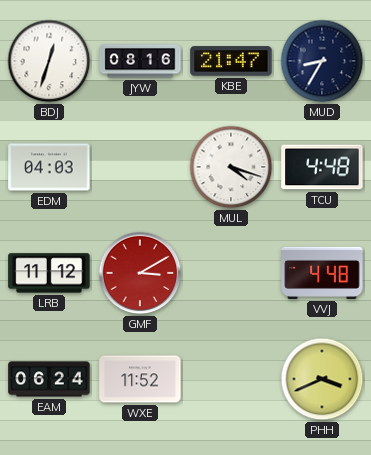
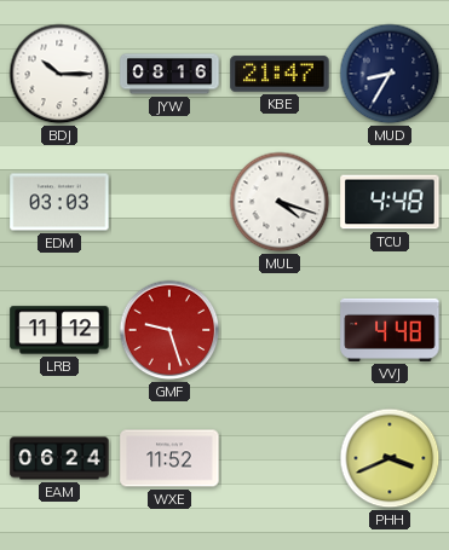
BDJ: 12:33 -> 10:15 (59, 74)
EDM: 04:03 -> 03:03 (59, 202)
GMF: 3:10 -> 9:27 (169, 330)
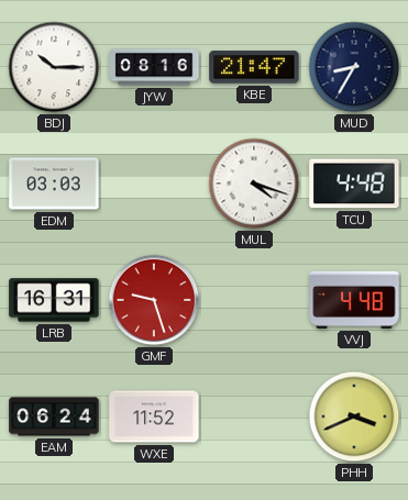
LRB: 11:12 -> 16:31 (54, 300)
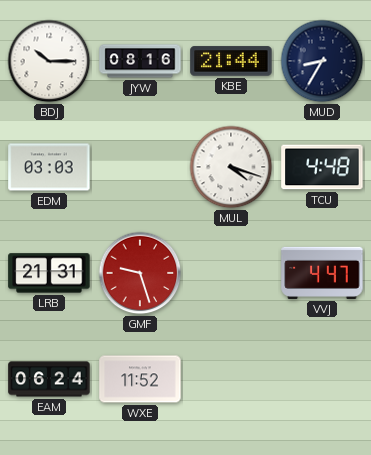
KBE: 21:47 -> 21:44 (231, 61)
LRB: 16:31 -> 21:31 (49, 273)
VVJ: 4:48 -> 4:47 (322, 273)
PHH: 3:41 -> none (354, 416)
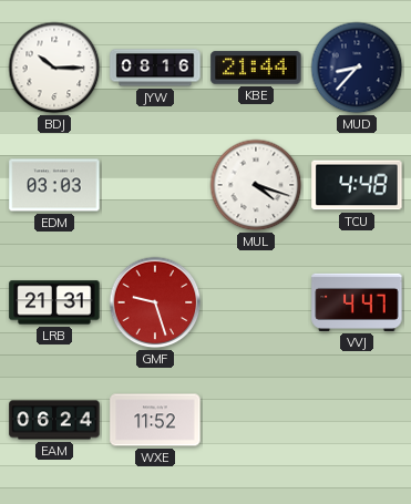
MUD: 8:35 -> 8:37 (357, 68)
